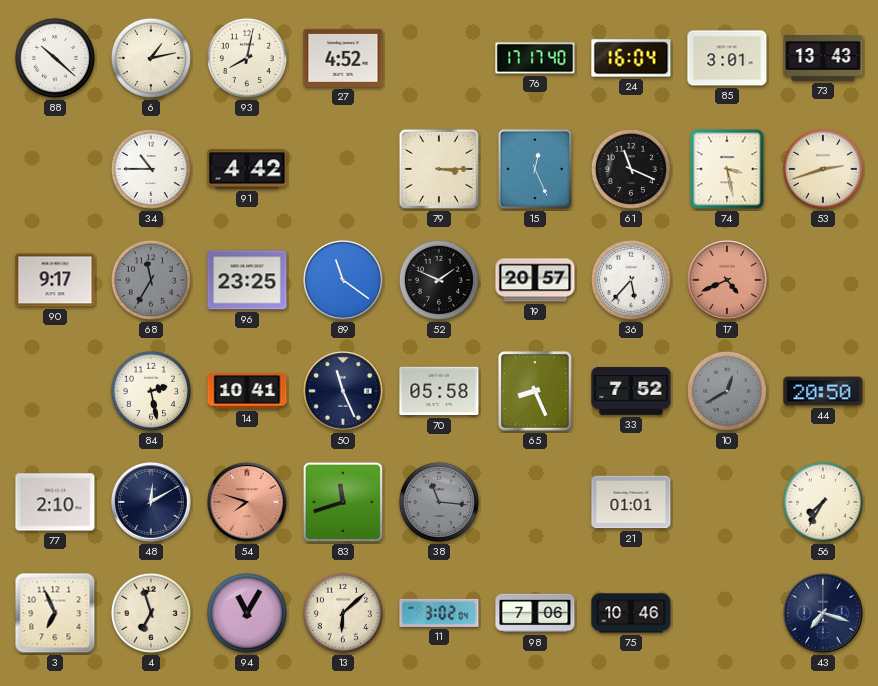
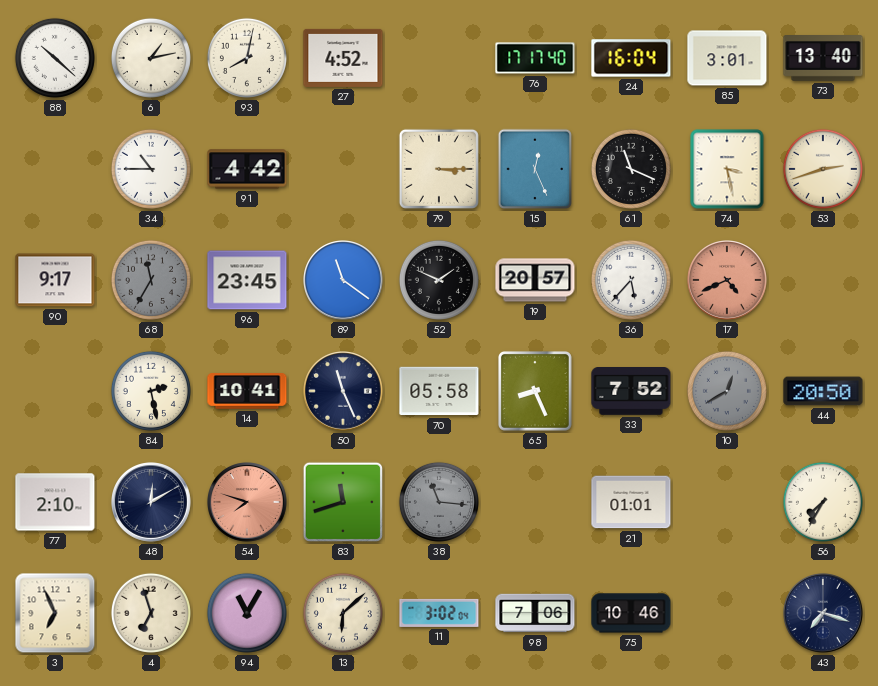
73: 13:43 -> 13:40 (823, 59)
96: 23:25 -> 23:45 (247, 280)
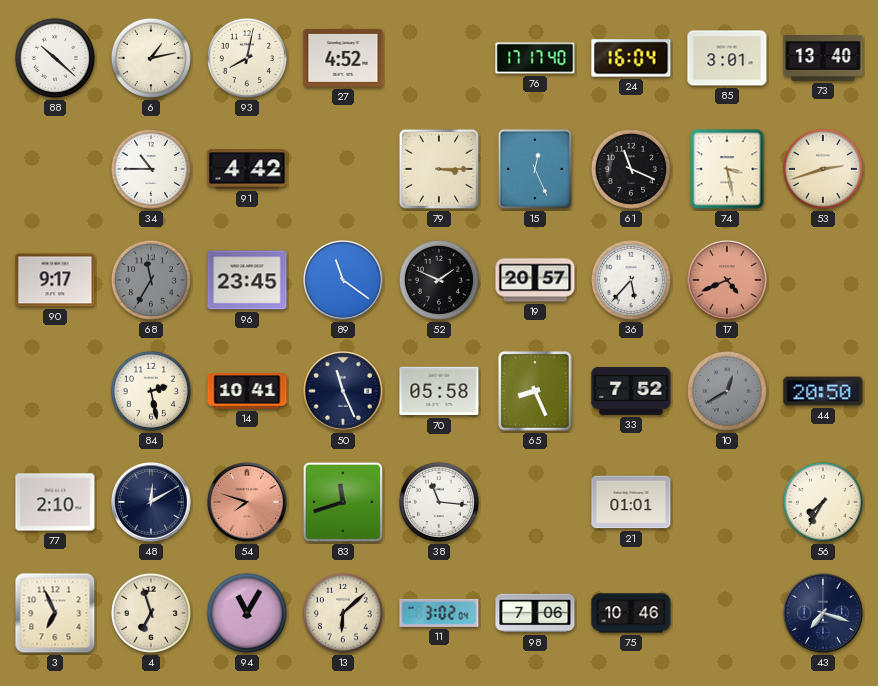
38 dial: grey -> white (439, 502)
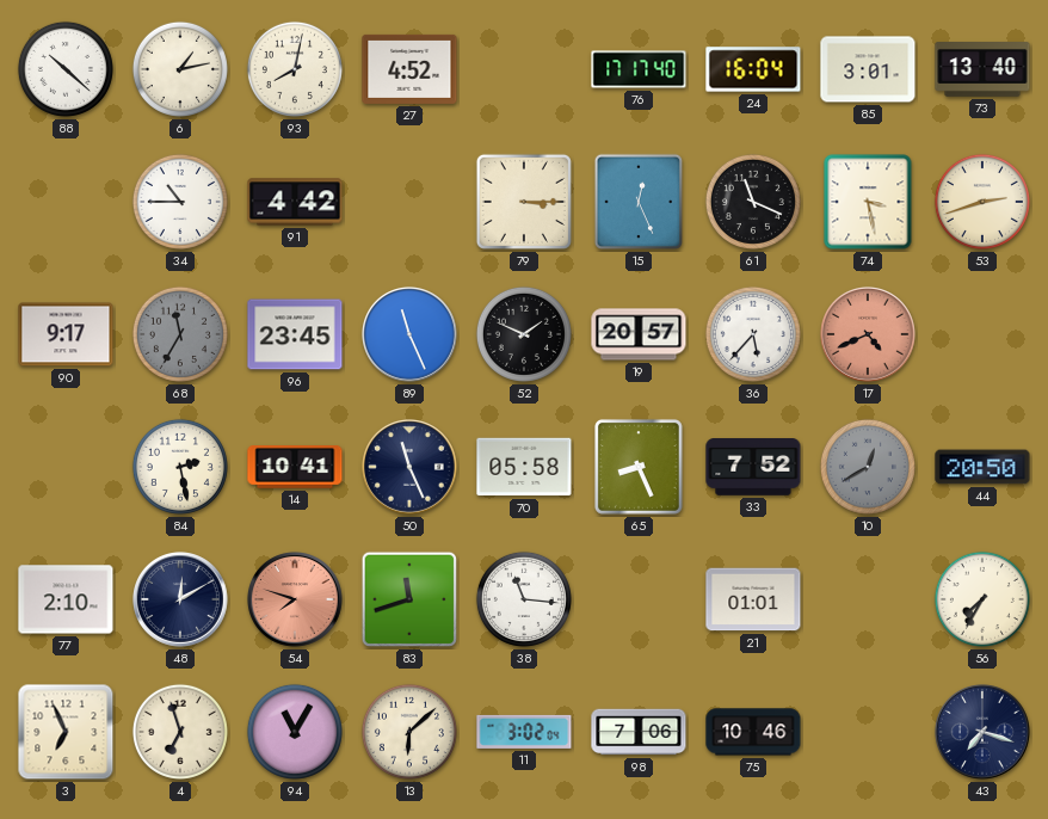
89: 11:21 -> 11:26 (411, 335)
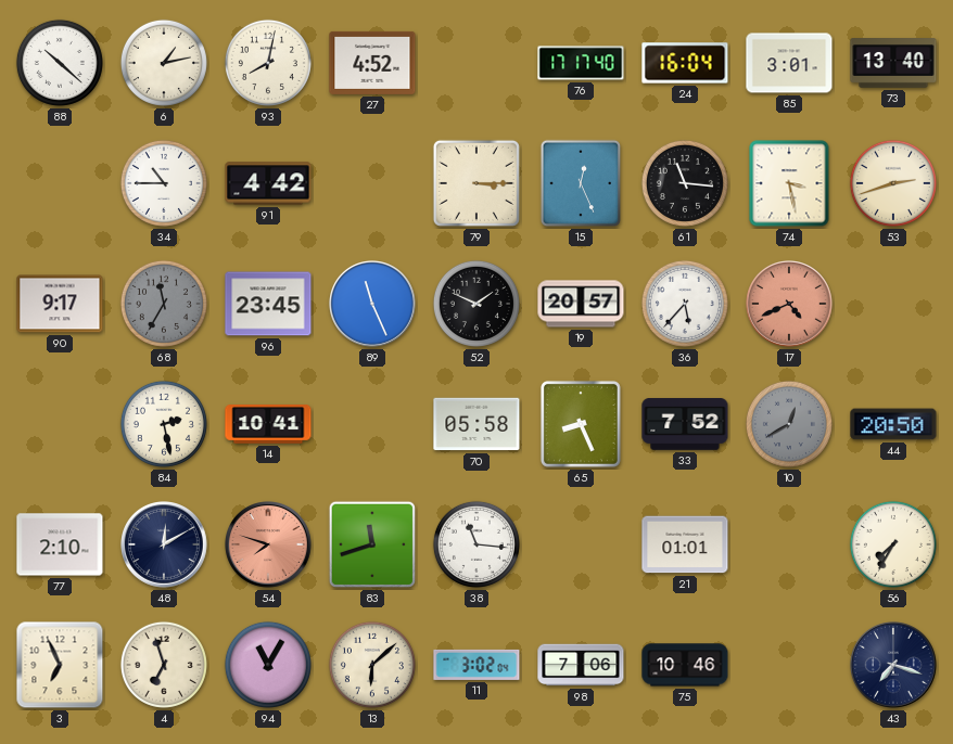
61: 11:19 -> 11:16 (685, 183)
50: 11:26 -> none (411, 468)
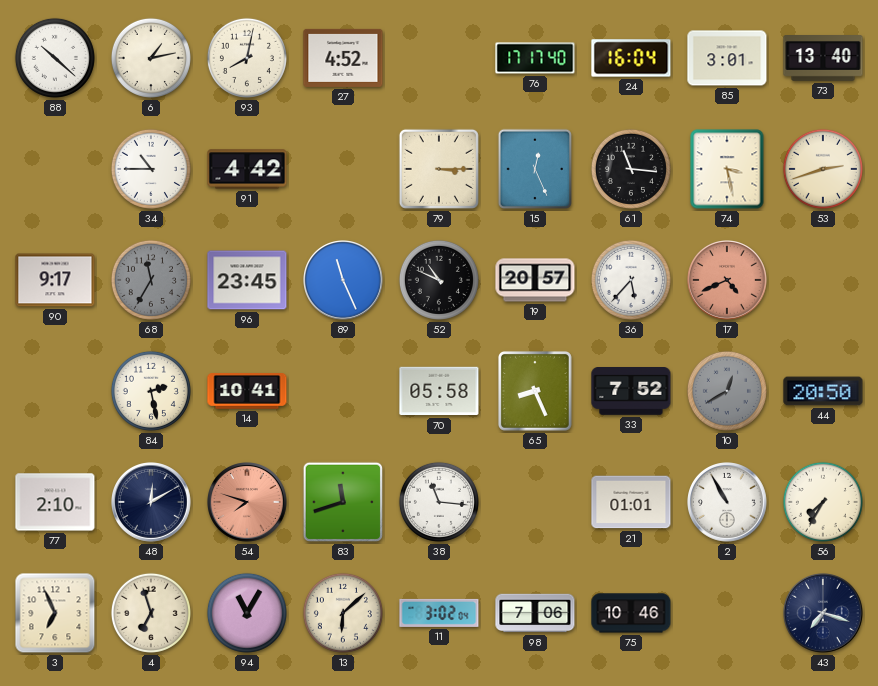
52: 1:49 -> 10:49 (439, 280)
2: none -> 10:55 (728, 503)
